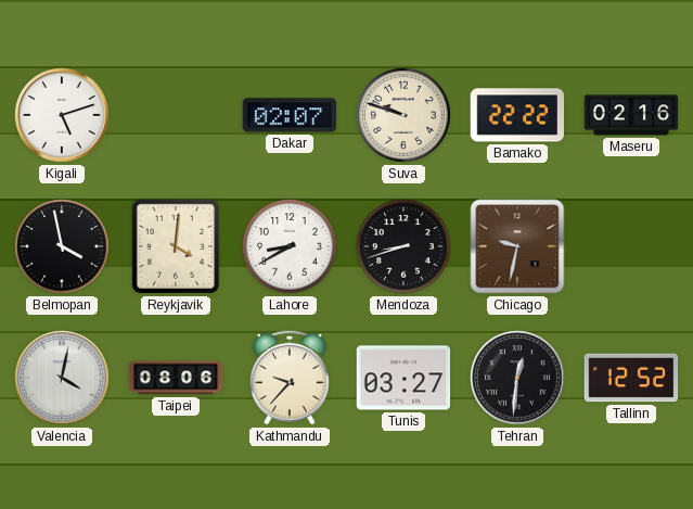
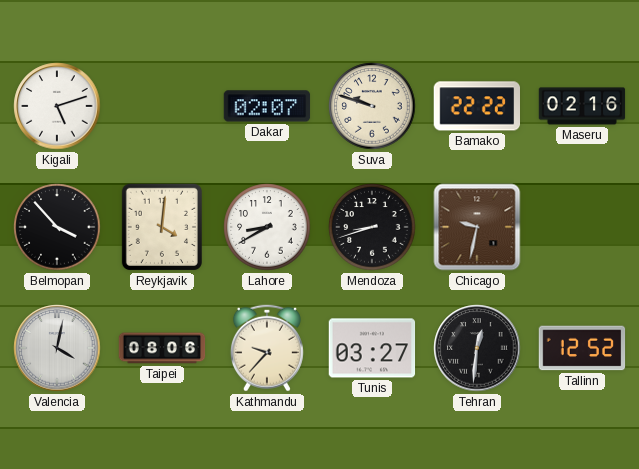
Belmopan: 3:58 -> 3:53 (57, 227)
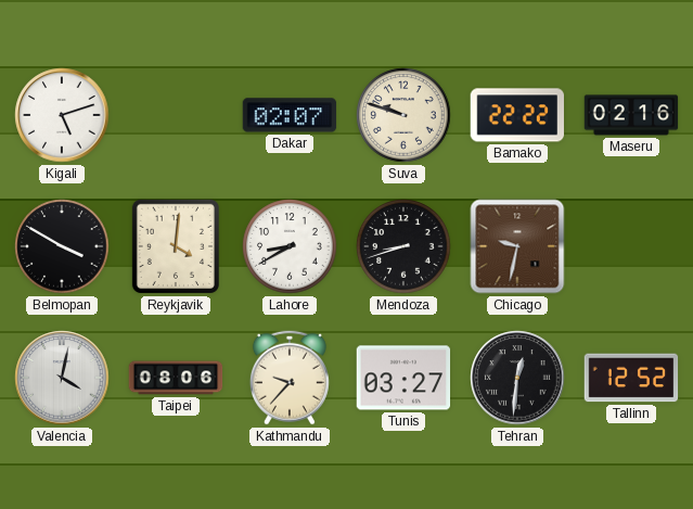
Belmopan: 3:53 -> 3:50 (62, 246)
